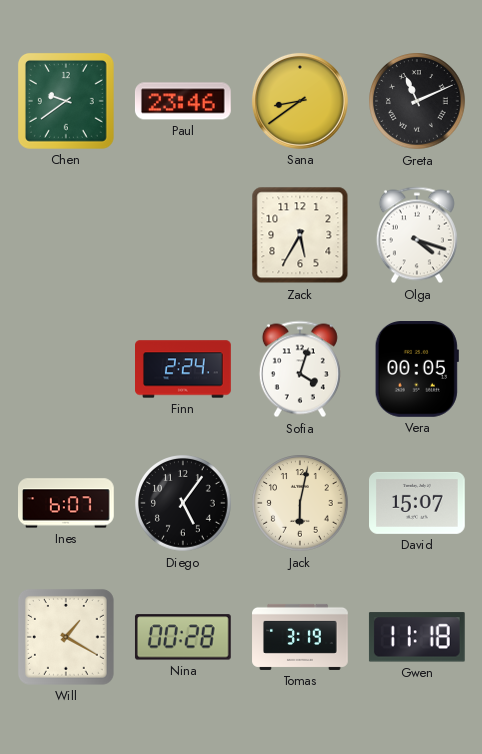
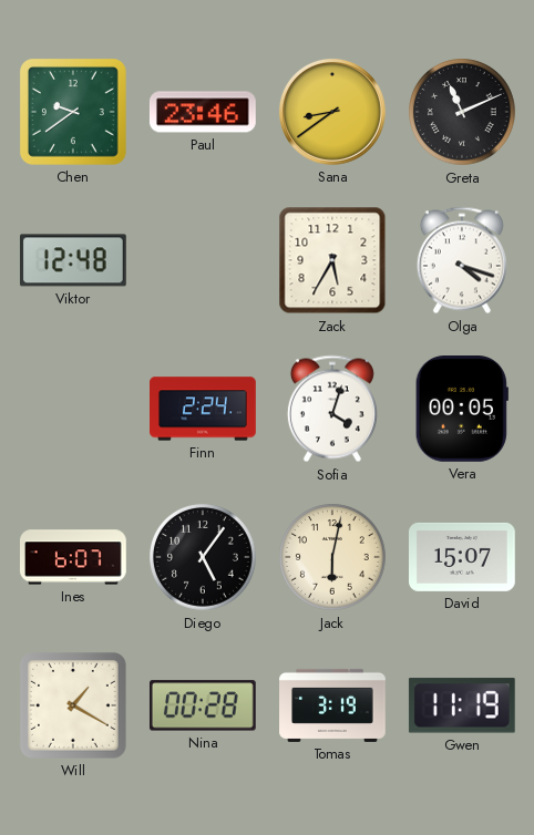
Viktor: none -> 12:48 (73, 260)
Gwen: 11:18 -> 11:19 (462, 705)
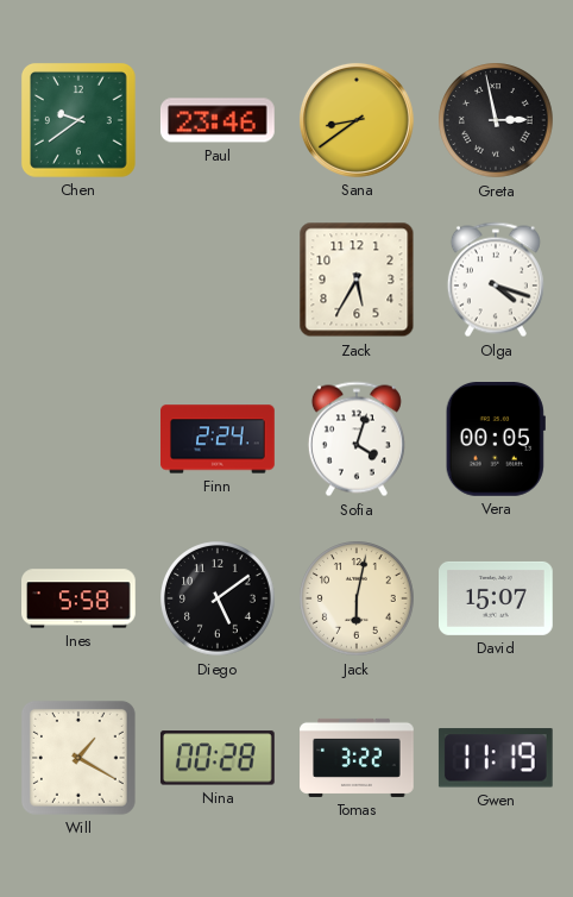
Greta: 11:11 -> 2:58 (496, 120)
Viktor: 12:48 -> none (73, 260)
Ines: 6:07 -> 5:58 (80, 598)
Diego: 5:06 -> 5:09 (218, 598)
Tomas: 3:19 -> 3:22 (357, 758)
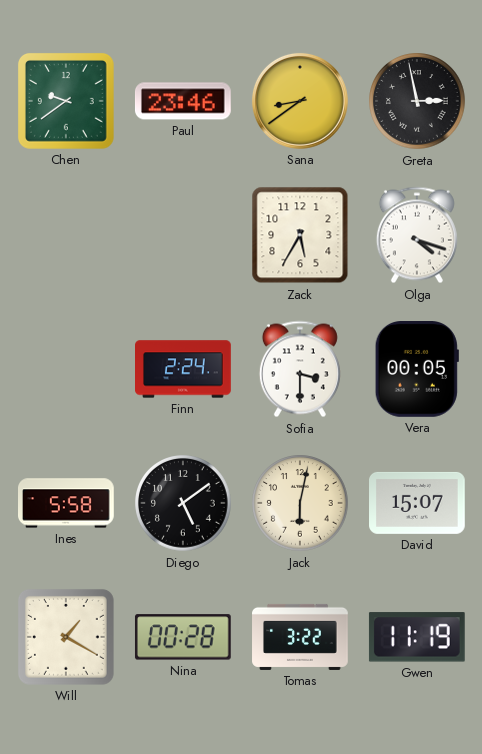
Sofia: 4:03 -> 3:30 (300, 369)
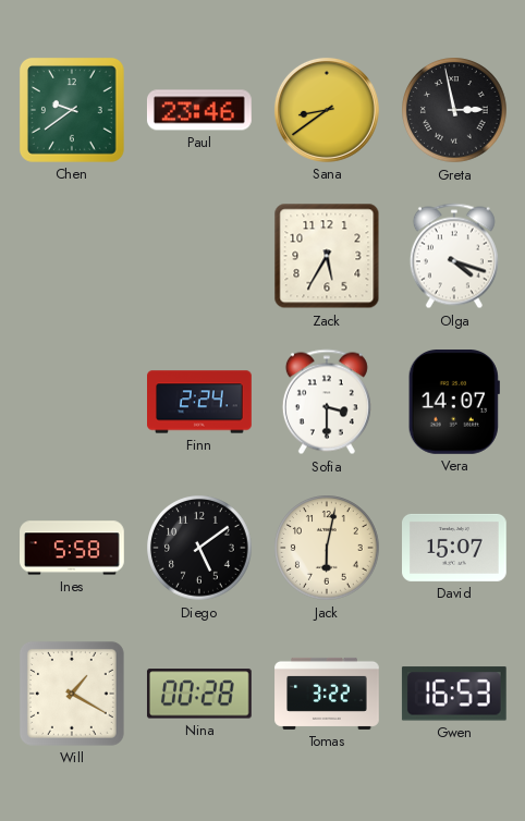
Vera: 00:05 -> 14:07 (454, 403)
Gwen: 11:19 -> 16:53 (454, 694)
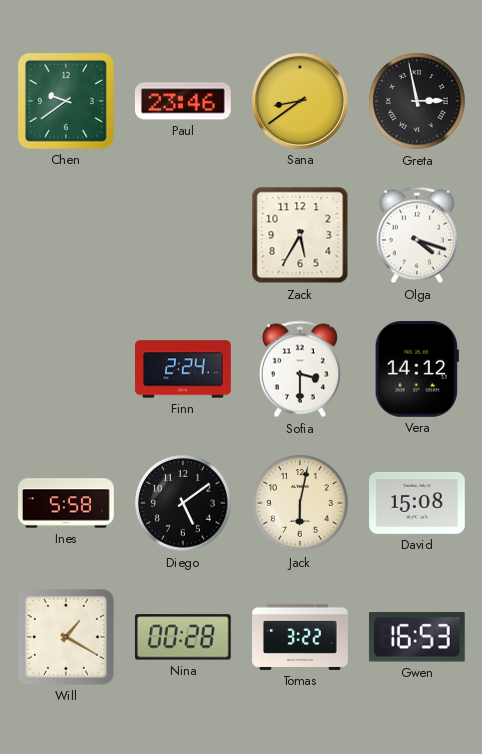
Vera: 14:07 -> 14:12 (417, 370)
David: 15:07 -> 15:08 (418, 503)
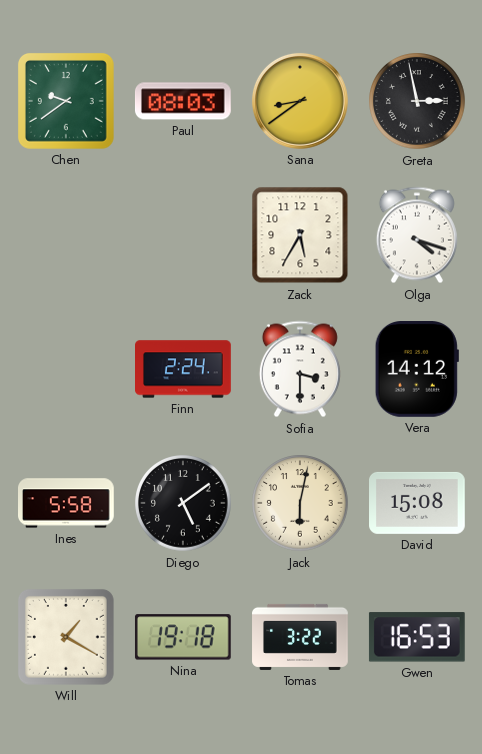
Paul: 23:46 -> 08:03 (183, 101)
Nina: 00:28 -> 19:18 (183, 637)
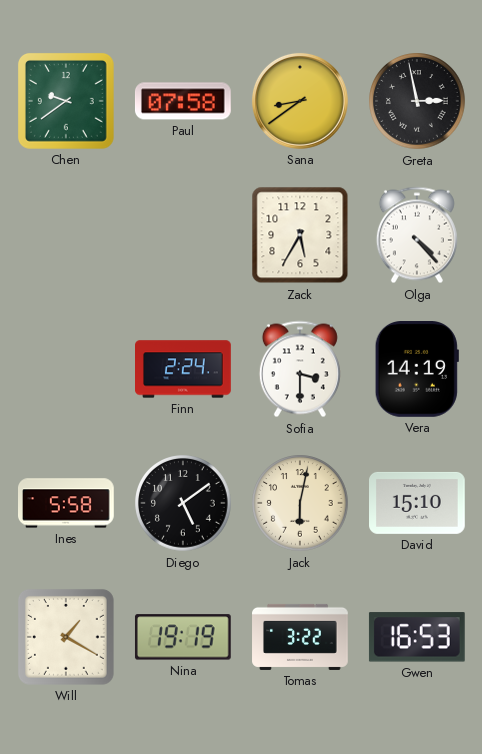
Paul: 08:03 -> 07:58 (183, 101)
Olga: 4:18 -> 4:23 (417, 235)
Vera: 14:12 -> 14:19 (417, 370)
David: 15:08 -> 15:10 (418, 503)
Nina: 19:18 -> 19:19 (183, 637)
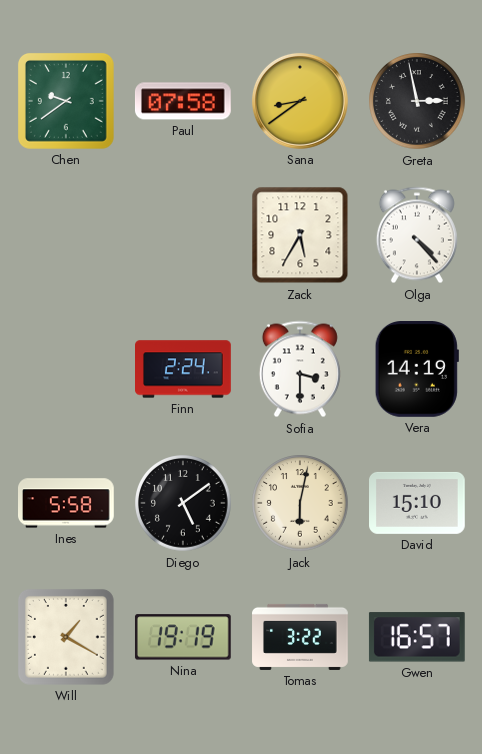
Gwen: 16:53 -> 16:57 (417, 637)
